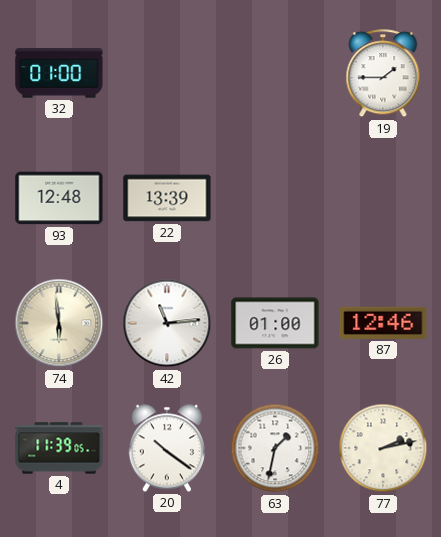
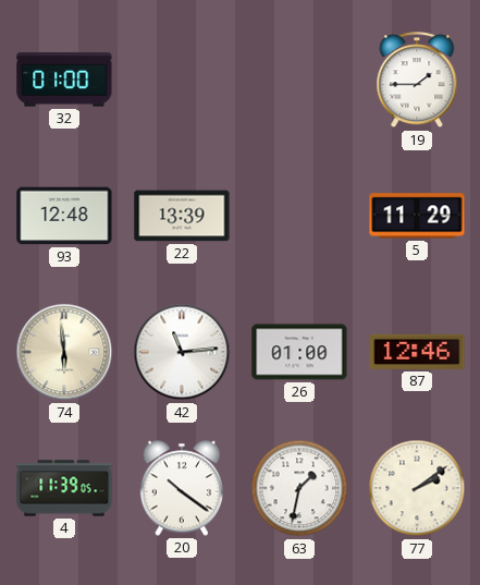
5: none -> 11:29 (417, 216)
77: 2:13 -> 2:09 (417, 488)
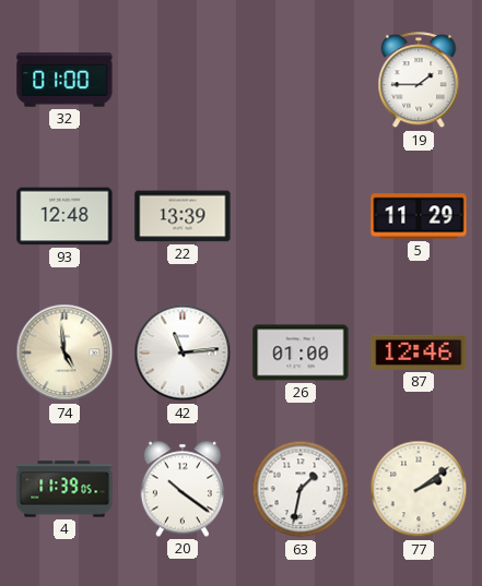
74: 5:59 -> 4:59 (64, 352)
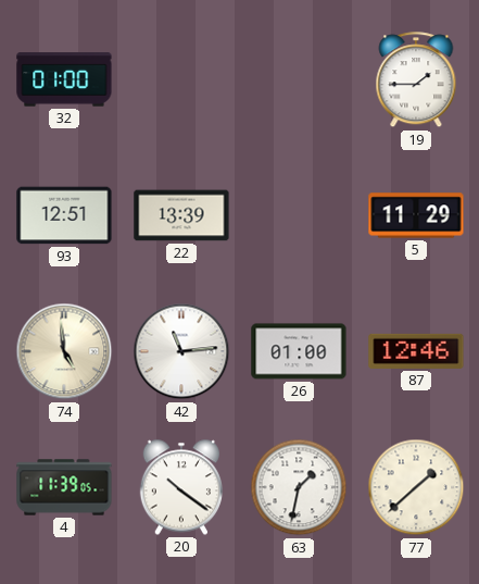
93: 12:48 -> 12:51 (64, 215)
77: 2:09 -> 1:38 (416, 487)
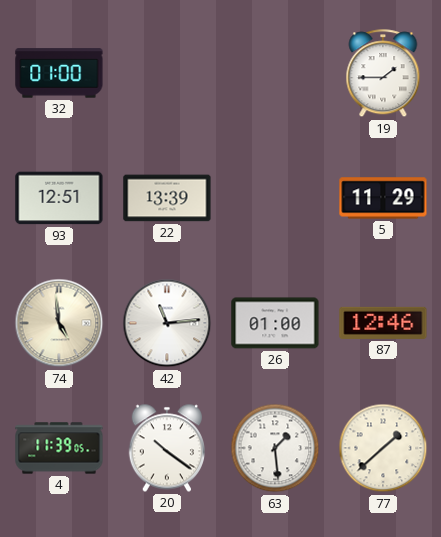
63: 1:32 -> 1:29 (275, 448)
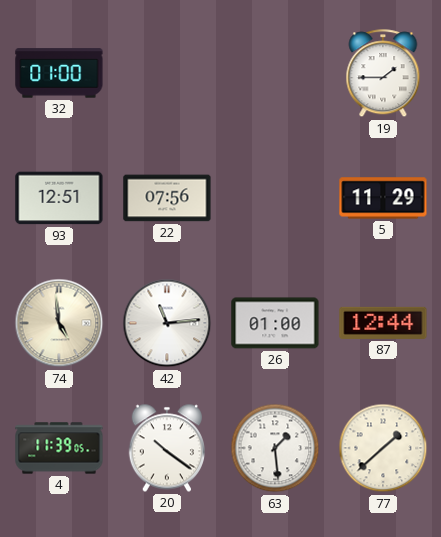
22: 13:39 -> 07:56 (167, 198)
87: 12:46 -> 12:44 (383, 323)
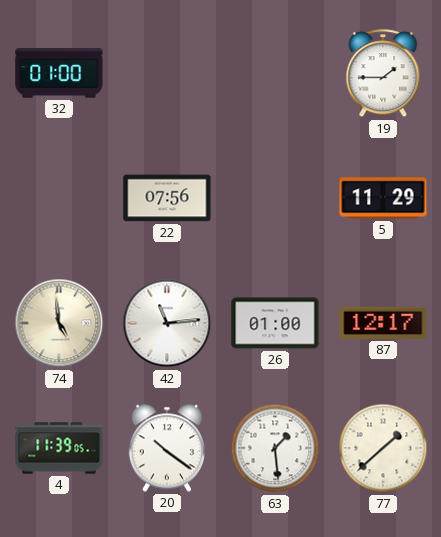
93: 12:51 -> none (59, 198)
87: 12:44 -> 12:17 (383, 323)
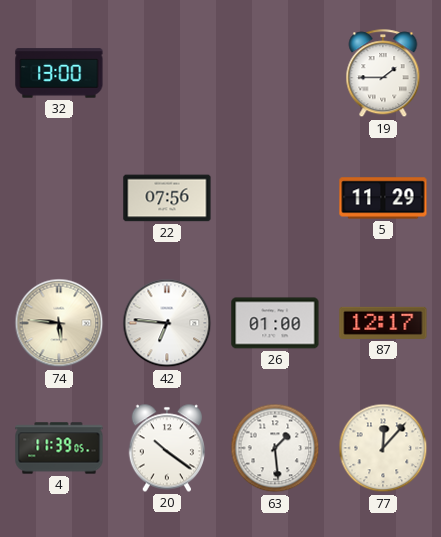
32: 01:00 -> 13:00 (59, 73)
74: 4:59 -> 5:46 (59, 323)
42: 11:14 -> 6:46 (167, 323)
77: 1:38 -> 12:07 (383, 448)
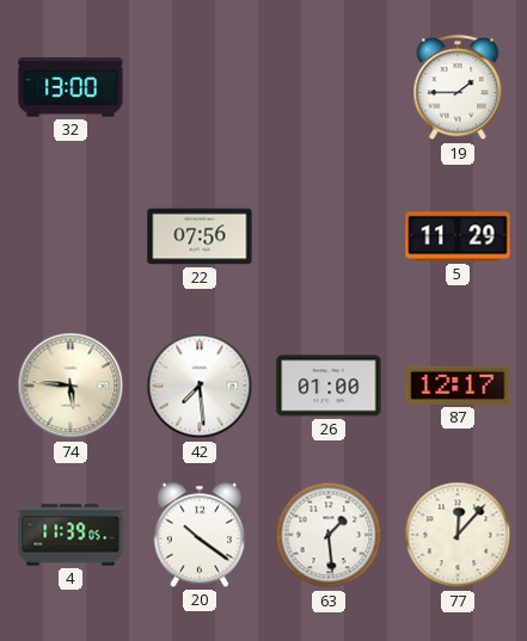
42: 6:46 -> 7:29 (200, 386)
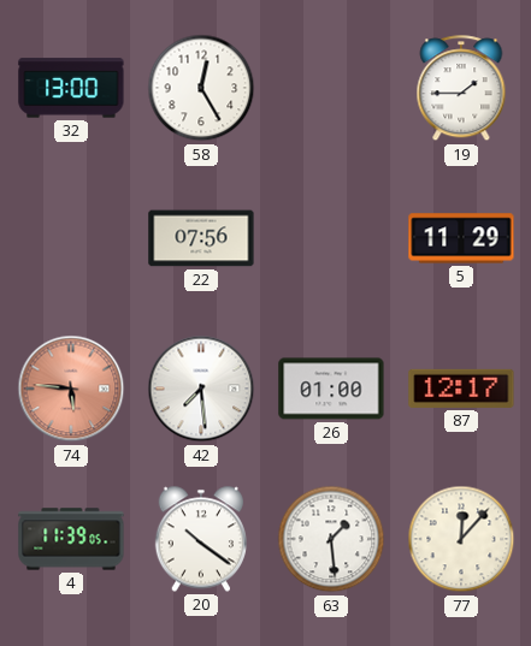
58: none -> 12:25 (201, 88)
74 dial: cream -> salmon (71, 389)
